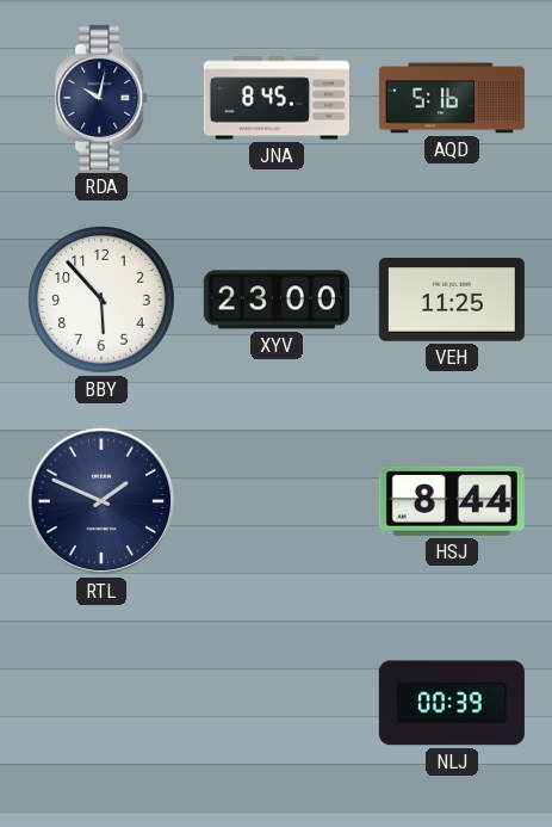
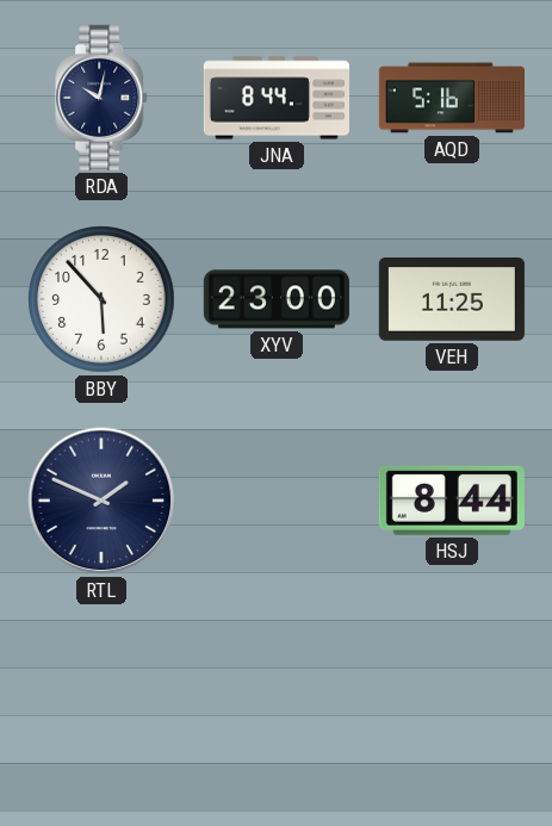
JNA: 8:45 -> 8:44 (277, 98)
NLJ: 00:39 -> none (452, 703)
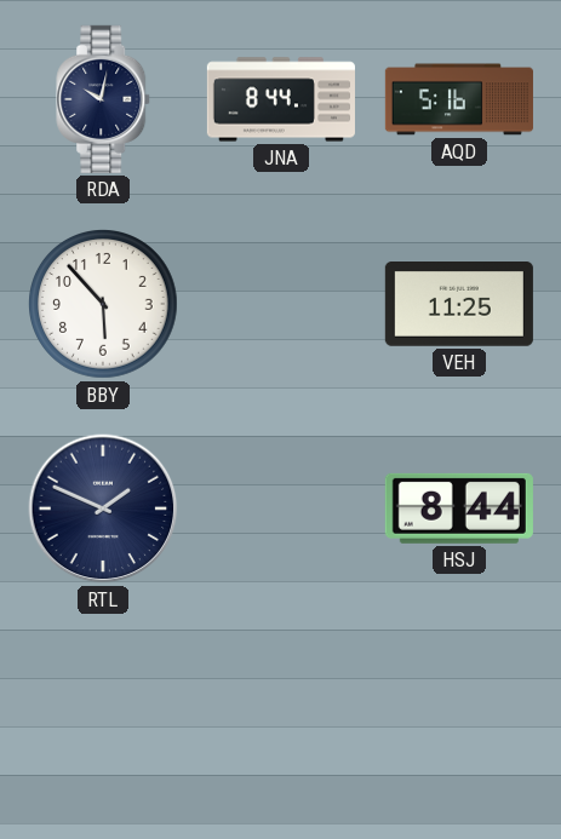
XYV: 23:00 -> none (277, 299)
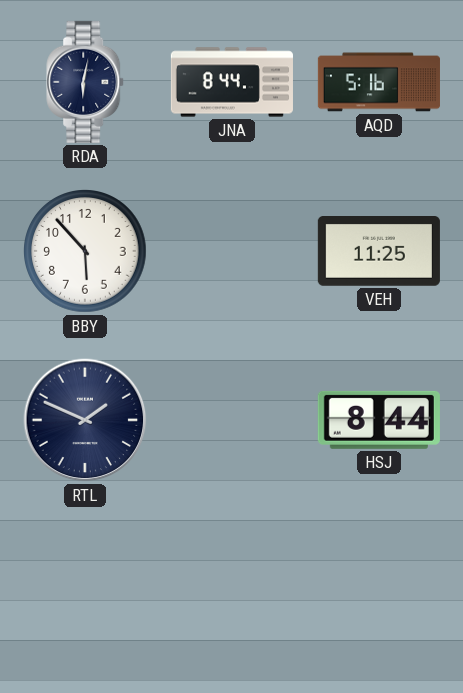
RDA: 10:02 -> 6:02 (86, 82)
